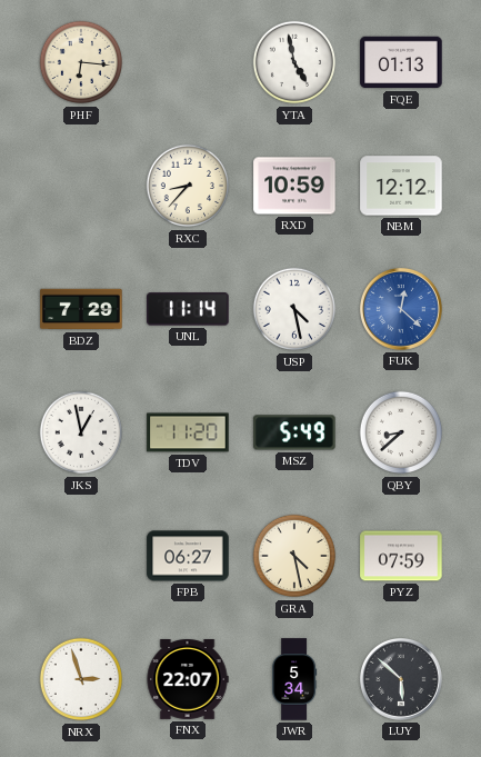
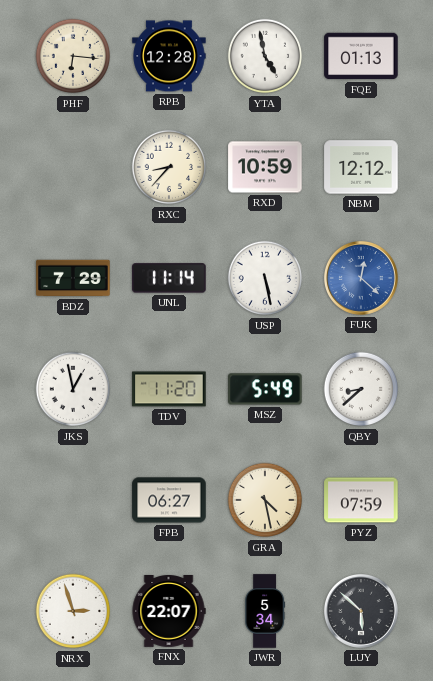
RPB: none -> 12:28 (169, 56)
USP: 4:28 -> 5:28 (265, 278)
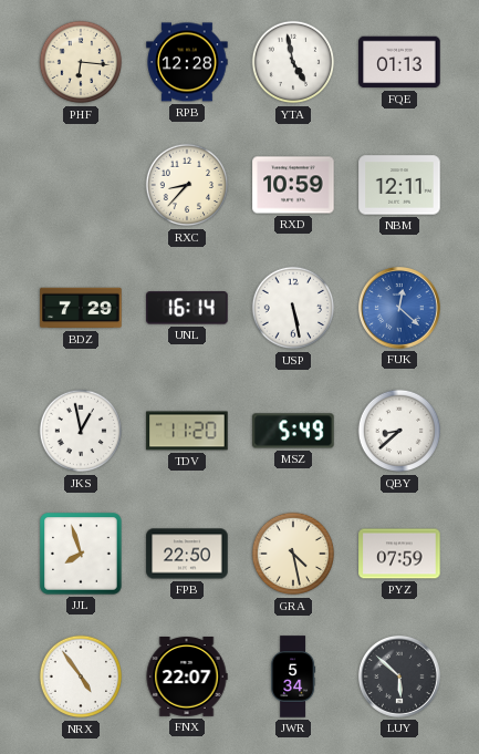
NBM: 12:12 -> 12:11 (399, 185)
UNL: 11:14 -> 16:14 (187, 308)
JJL: none -> 7:57 (81, 554)
FPB: 06:27 -> 22:50 (187, 554)
NRX: 2:57 -> 4:54 (81, 676)
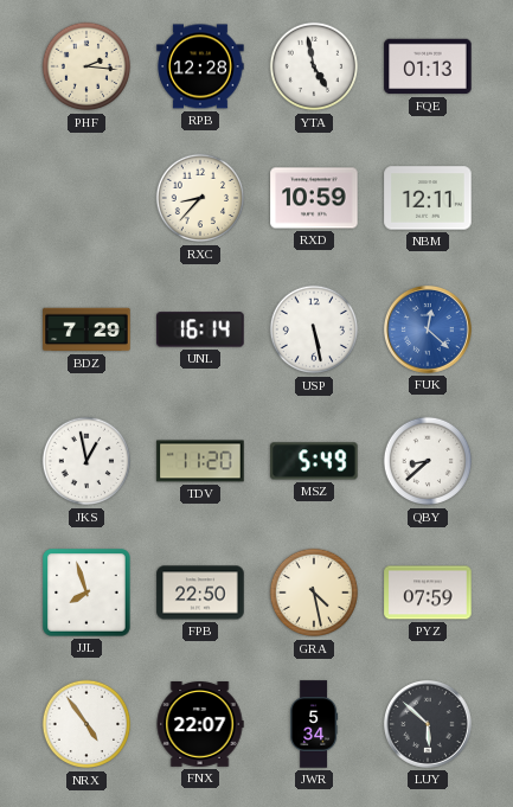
PHF: 6:16 -> 2:16 (86, 66)
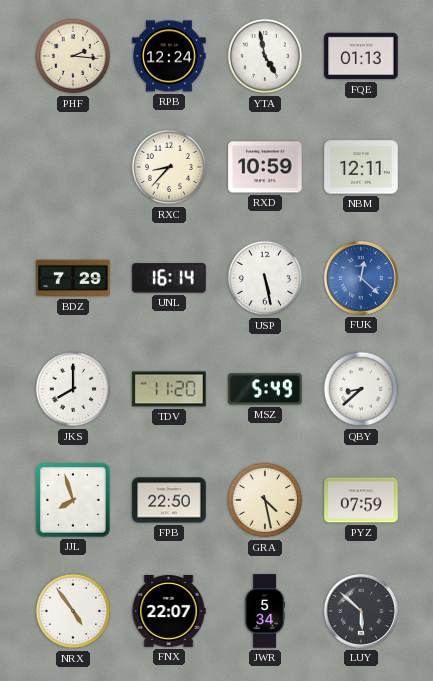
RPB: 12:28 -> 12:24 (169, 56)
JKS: 12:58 -> 8:00 (73, 389)
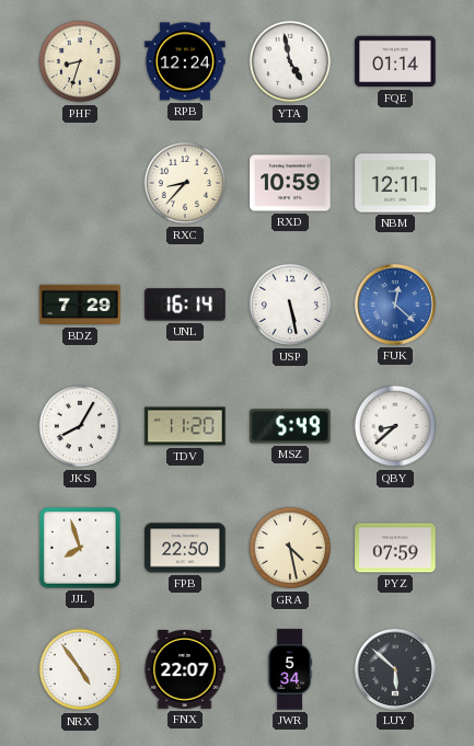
PHF: 2:16 -> 8:33 (80, 61)
FQE: 01:13 -> 01:14 (395, 61)
JKS: 8:00 -> 8:05 (80, 426)
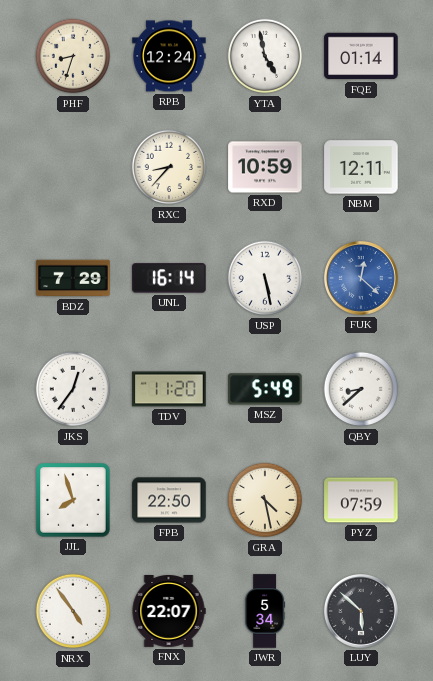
JKS: 8:05 -> 12:36 (73, 389)
